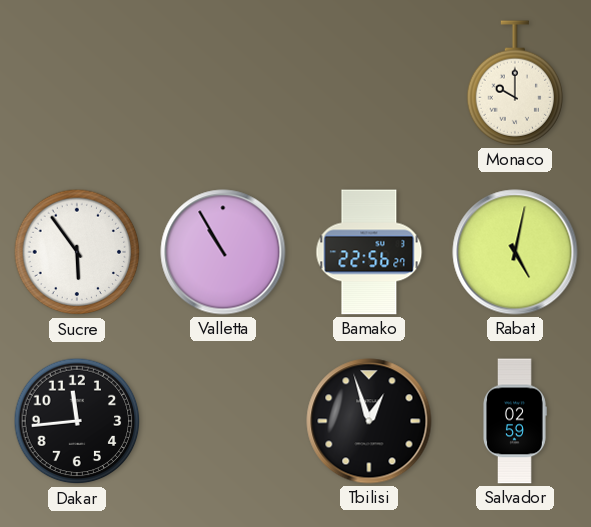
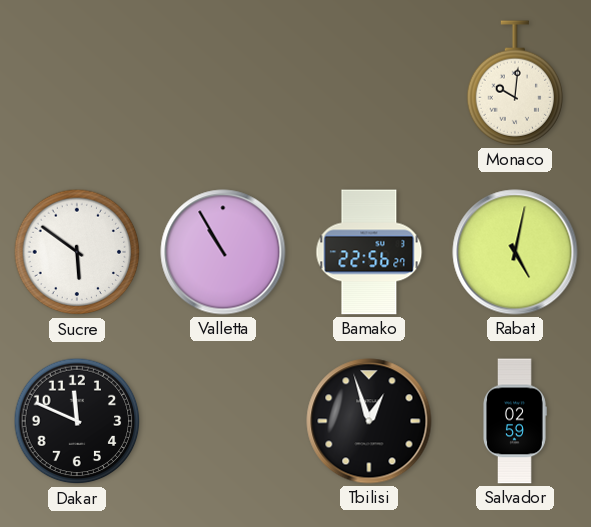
Monaco: 10:00 -> 10:01 (515, 83)
Sucre: 5:54 -> 5:51 (77, 252)
Dakar: 11:44 -> 11:49 (77, 421)
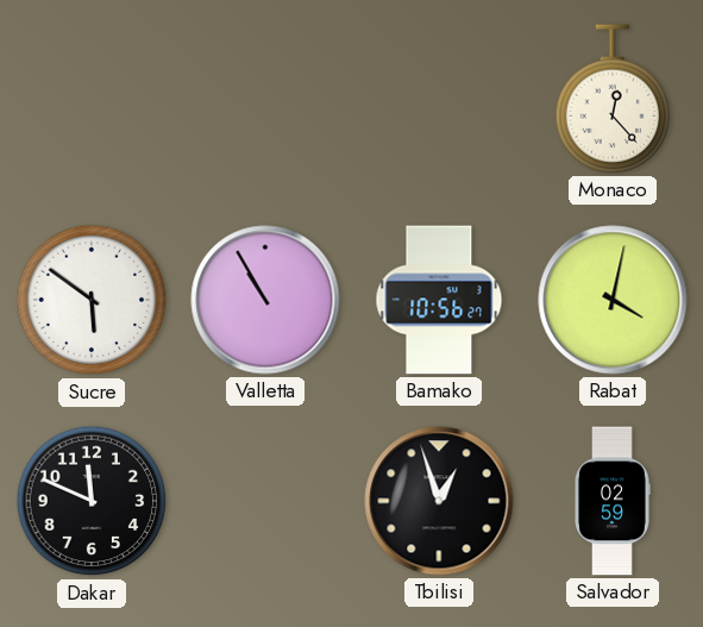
Monaco: 10:01 -> 12:23 (613, 99)
Bamako: 22:56 -> 10:56 (439, 300)
Rabat: 5:02 -> 4:02 (613, 300)
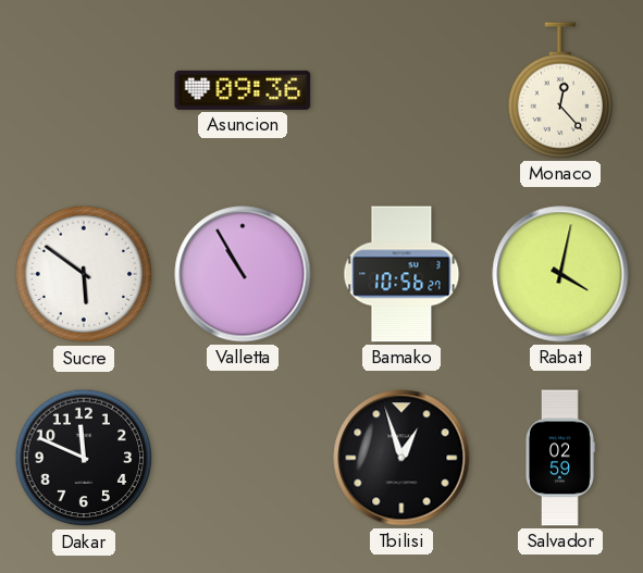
Asuncion: none -> 09:36 (243, 90)
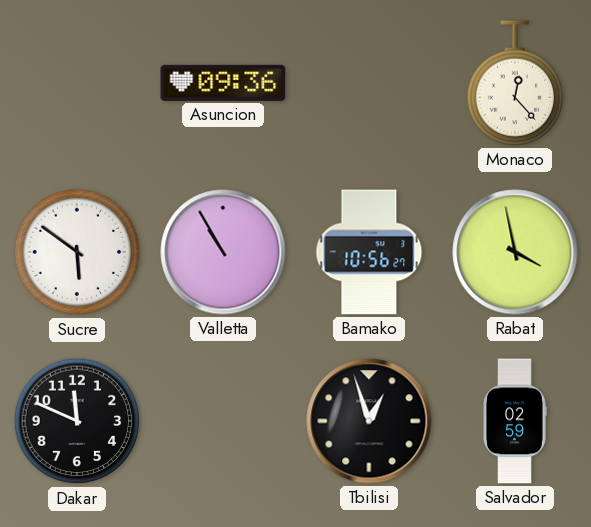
Rabat: 4:02 -> 3:58 (515, 252)
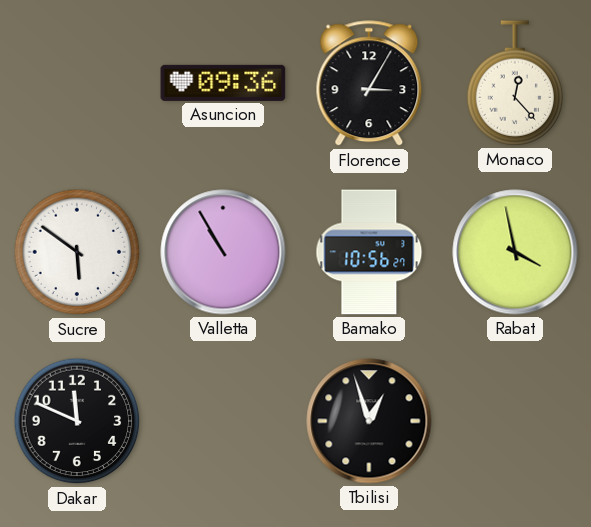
Florence: none -> 3:05 (369, 84)
Salvador: 02:59 -> none (515, 421)
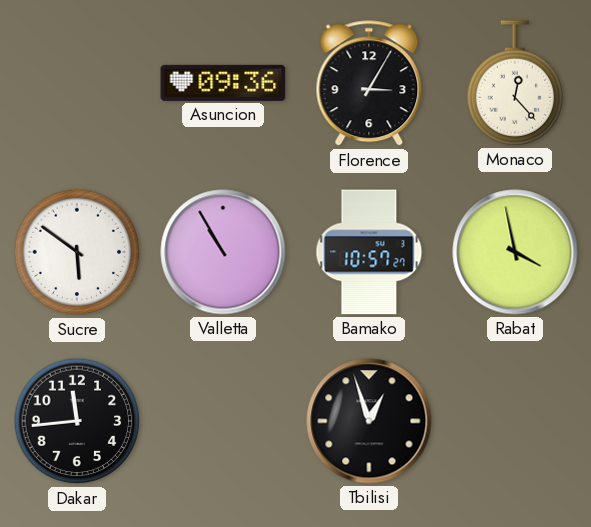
Bamako: 10:56 -> 10:57 (369, 252)
Dakar: 11:49 -> 11:44 (77, 421)
